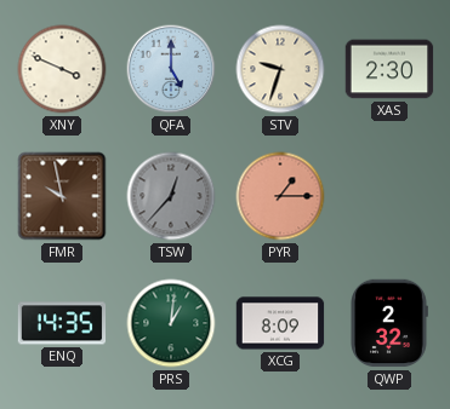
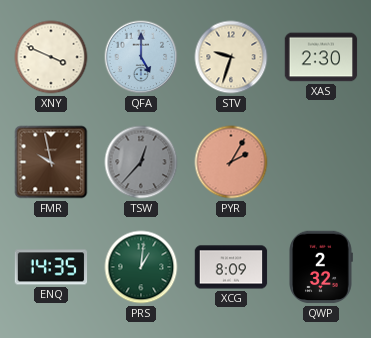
PYR: 1:15 -> 2:05 (231, 162)
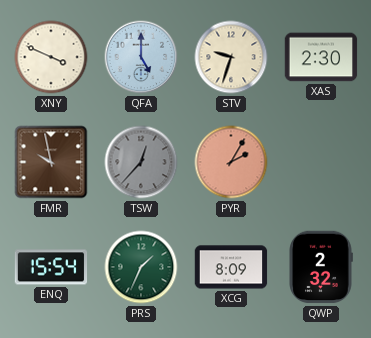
ENQ: 14:35 -> 15:54 (51, 267)
PRS: 1:01 -> 1:34 (141, 267)
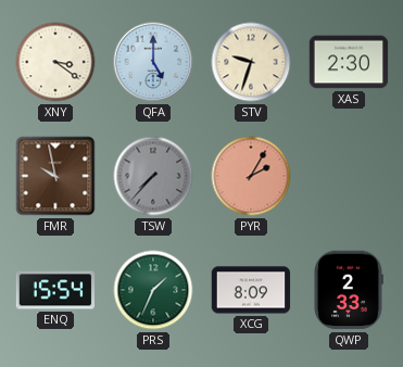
XNY: 3:49 -> 3:21 (55, 62)
TSW: 12:37 -> 7:37 (153, 176)
QWP: 2:32 -> 2:33 (349, 290)
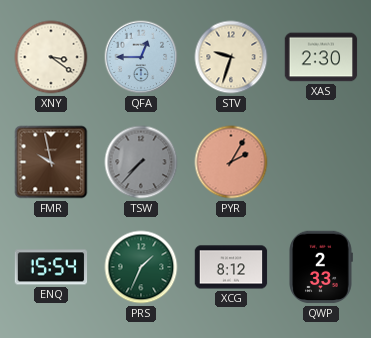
QFA: 5:00 -> 12:45 (141, 57)
XCG: 8:09 -> 8:12 (231, 267)
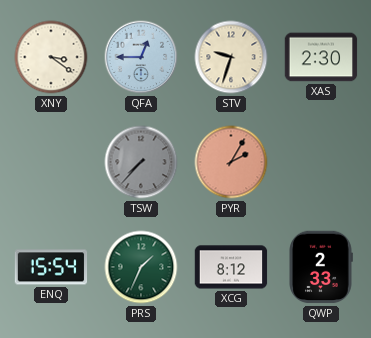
FMR: 9:58 -> none (51, 162)
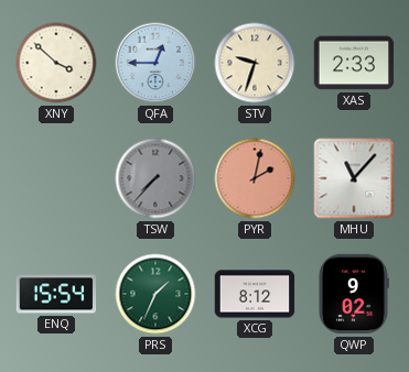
XNY: 3:21 -> 3:52 (56, 63)
XAS: 2:30 -> 2:33 (354, 63)
PYR: 2:05 -> 2:02 (255, 178)
MHU: none -> 11:07 (354, 178)
QWP: 2:33 -> 9:02 (354, 294)
